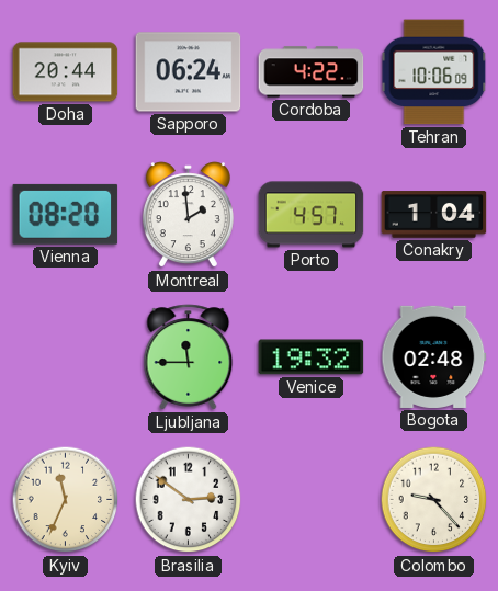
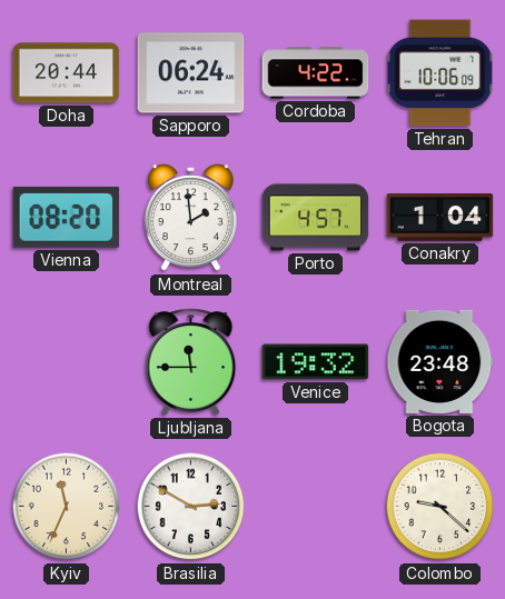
Bogota: 02:48 -> 23:48 (440, 361)
Brasilia: 2:51 -> 2:50 (191, 507)
Colombo: 9:23 -> 9:22 (440, 507)
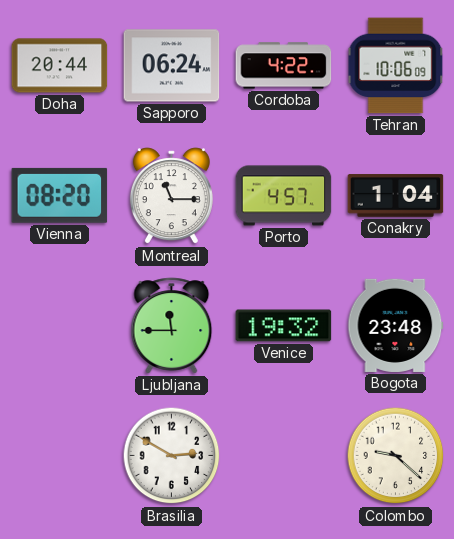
Montreal: 1:59 -> 11:15 (171, 196)
Kyiv: 11:34 -> none (67, 507)
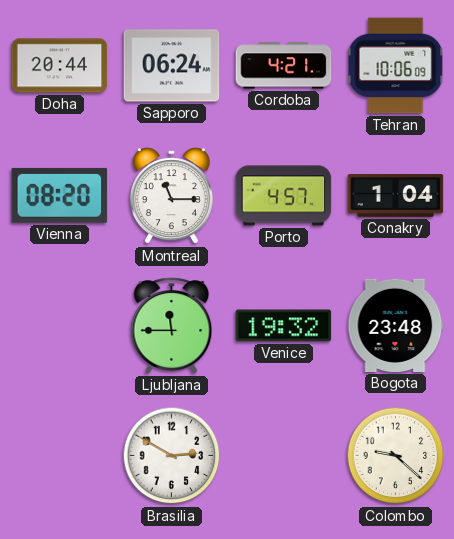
Cordoba: 4:22 -> 4:21 (284, 66)
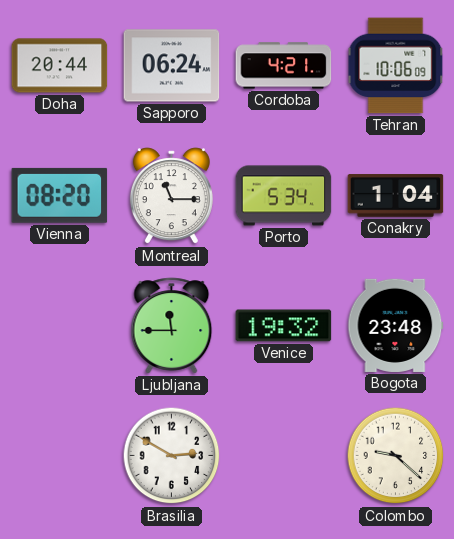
Porto: 4:57 -> 5:34 (284, 196)
